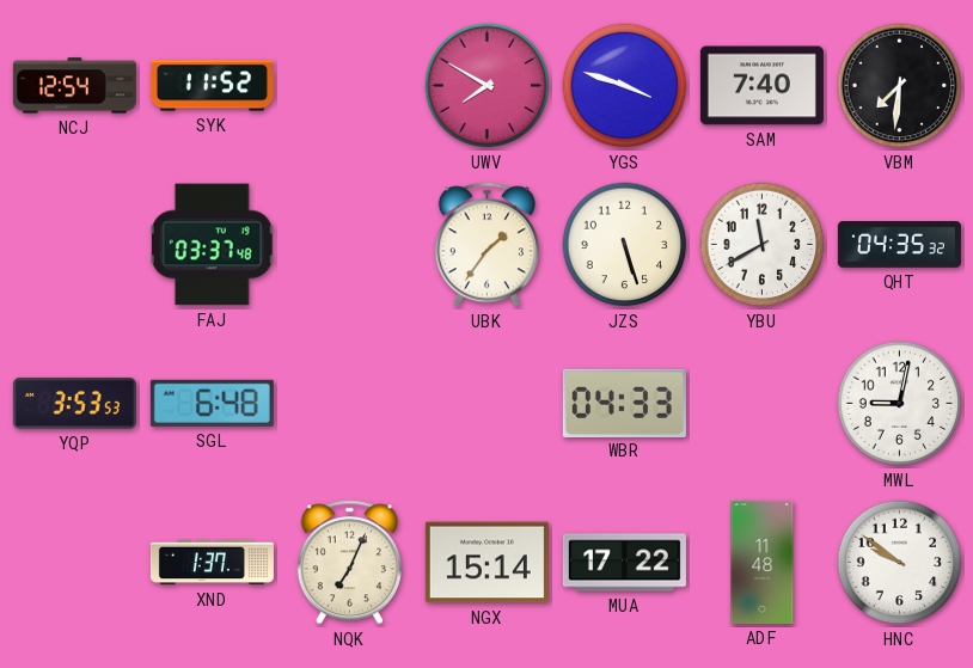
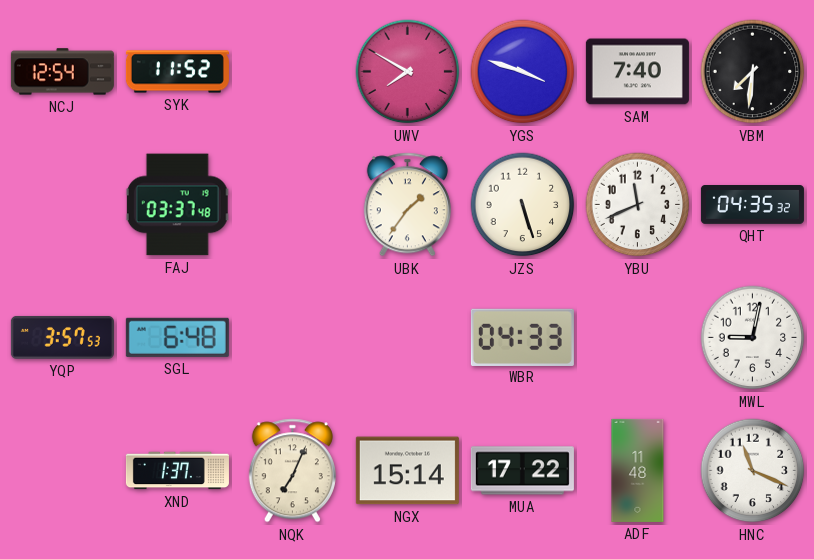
YBU: 11:40 -> 11:41 (638, 205)
YQP: 3:53 -> 3:57 (62, 338)
HNC: 9:51 -> 11:19 (753, 471)
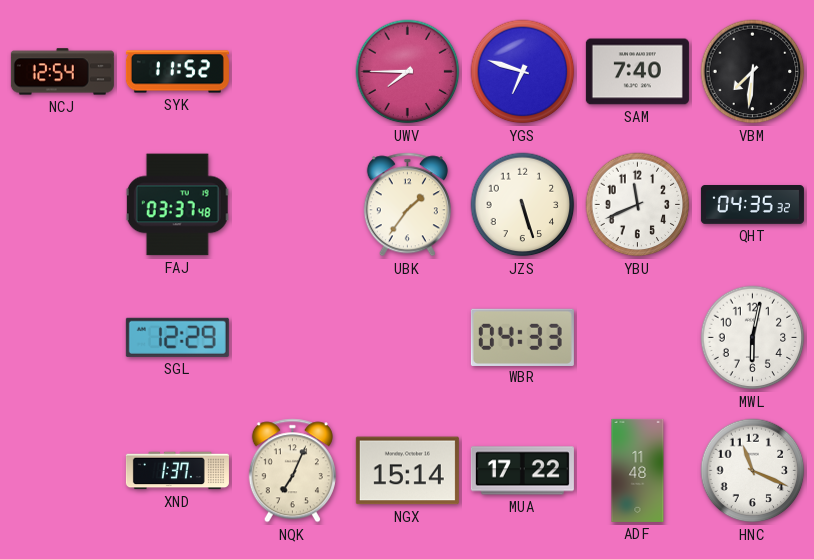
UWV: 7:50 -> 7:45 (408, 72)
YGS: 3:48 -> 6:48 (523, 72)
YQP: 3:57 -> none (62, 338)
SGL: 6:48 -> 12:29 (177, 337)
MWL: 9:02 -> 6:02 (753, 338)
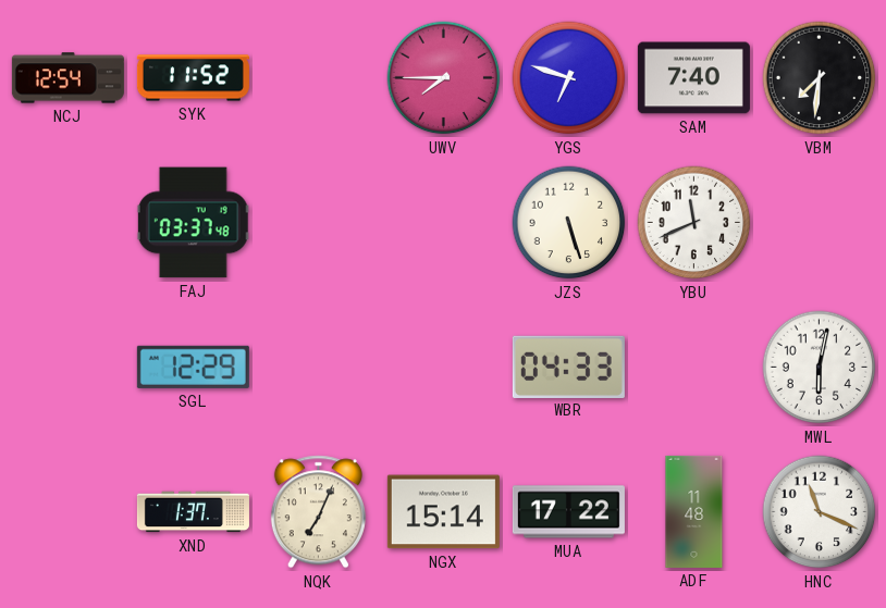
UBK: 1:36 -> none (407, 205)
QHT: 04:35 -> none (752, 205)
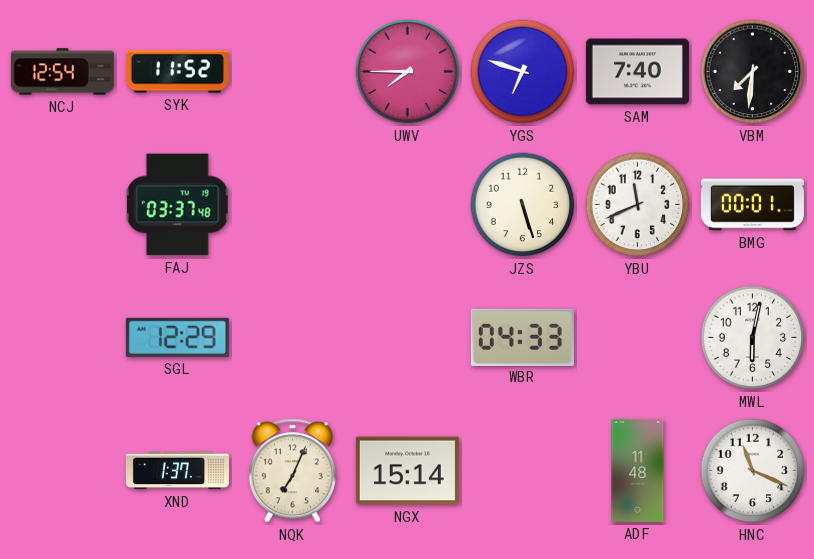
BMG: none -> 00:01 (752, 205)
MUA: 17:22 -> none (568, 512)
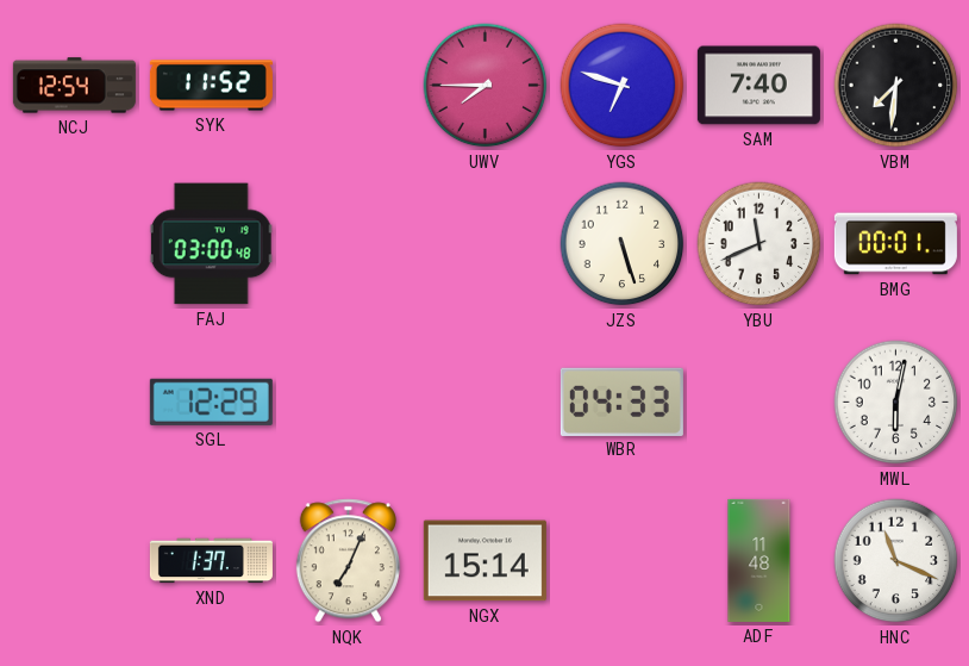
FAJ: 03:37 -> 03:00 (212, 244)
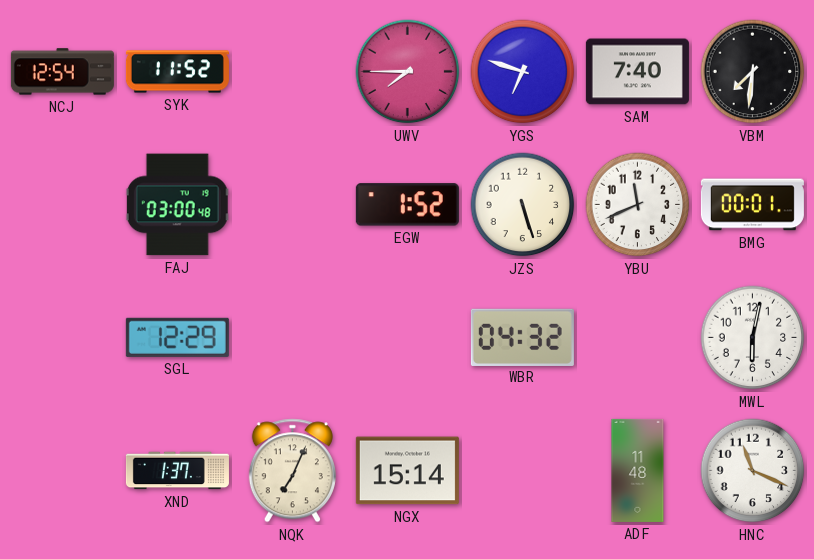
EGW: none -> 1:52 (407, 205)
WBR: 04:33 -> 04:32 (522, 337)
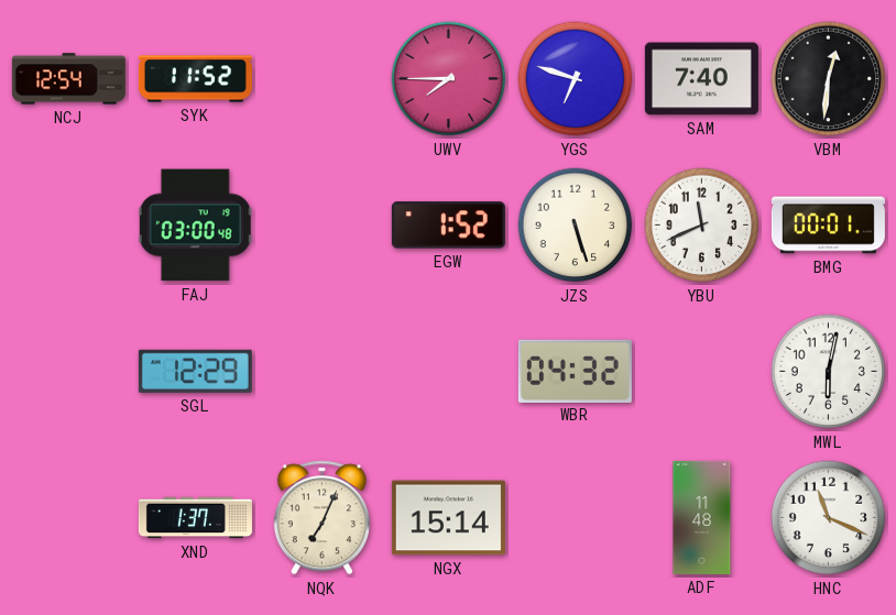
VBM: 7:31 -> 12:31 (829, 79)
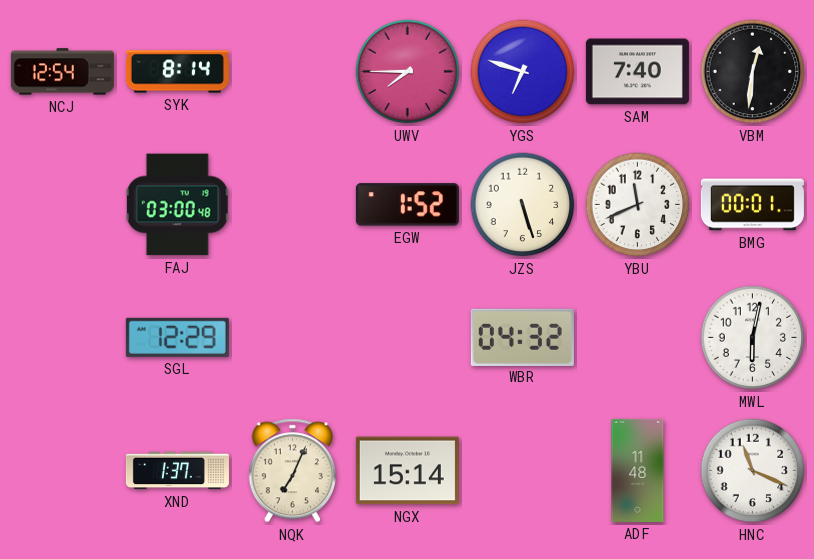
SYK: 11:52 -> 8:14 (177, 72)
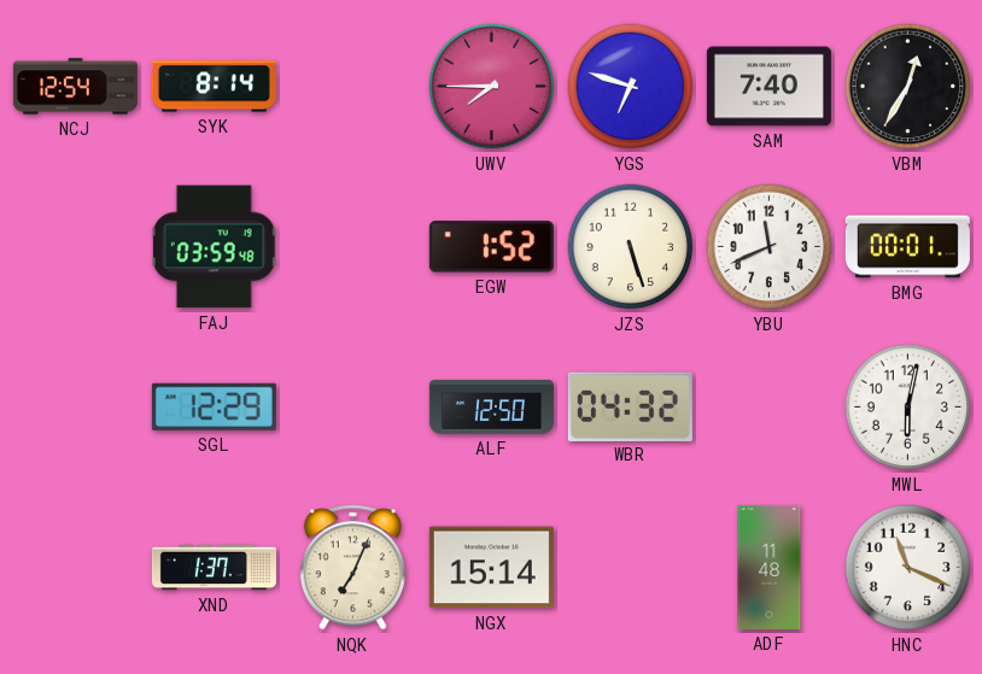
VBM: 12:31 -> 12:35 (908, 87)
FAJ: 03:00 -> 03:59 (215, 247)
ALF: none -> 12:50 (491, 408)
